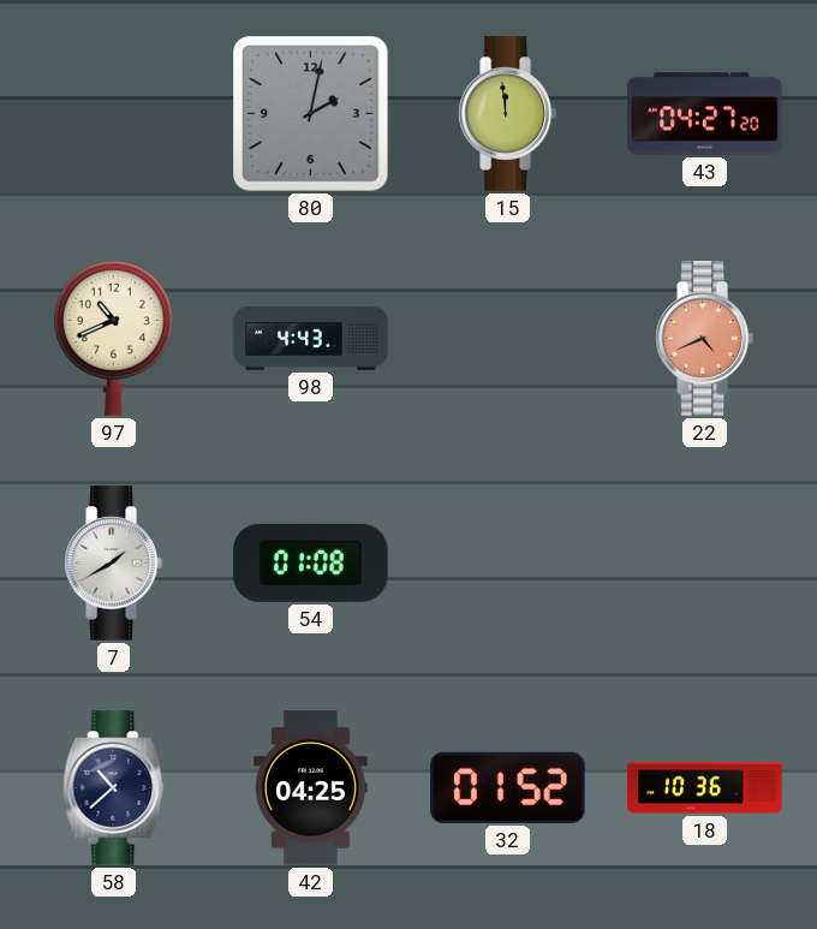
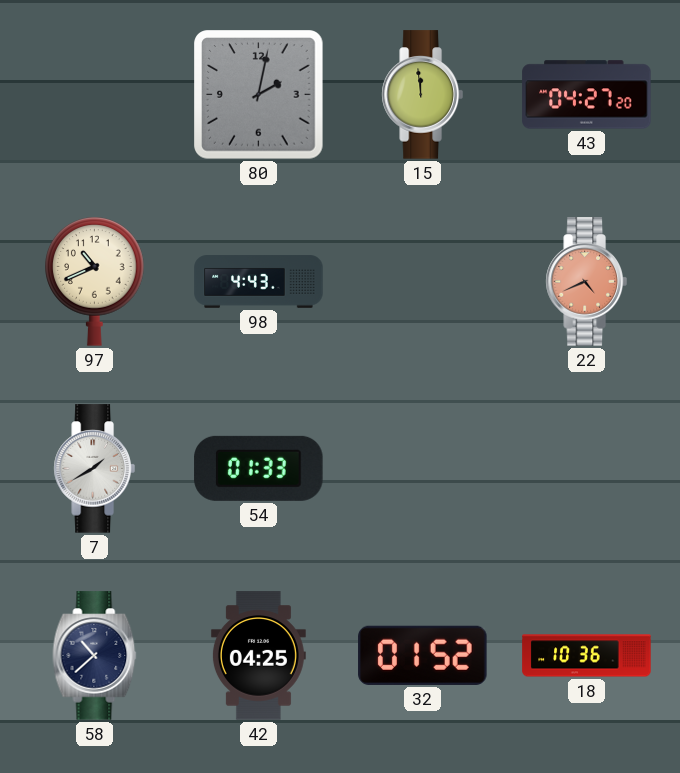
54: 01:08 -> 01:33 (259, 468)
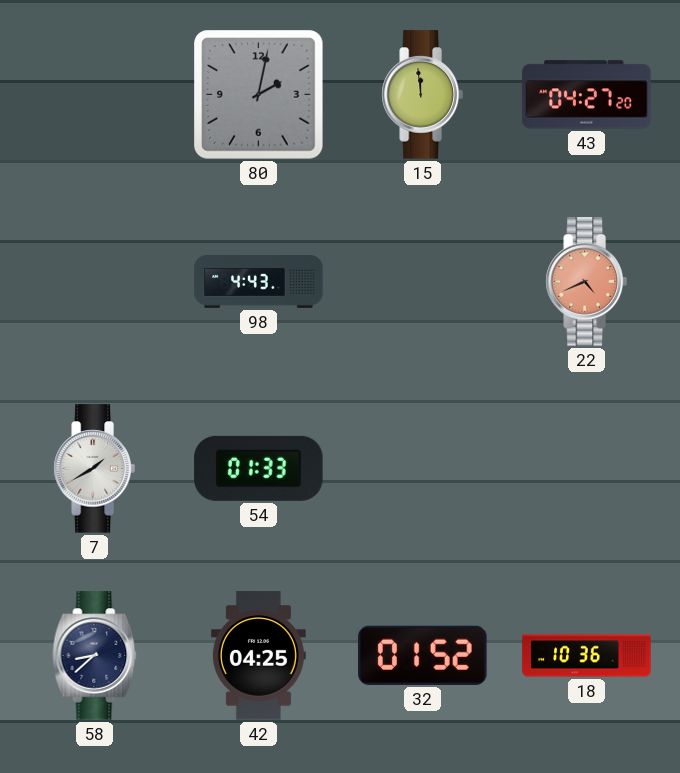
97: 10:41 -> none (95, 282)
58: 10:38 -> 8:38 (95, 656)
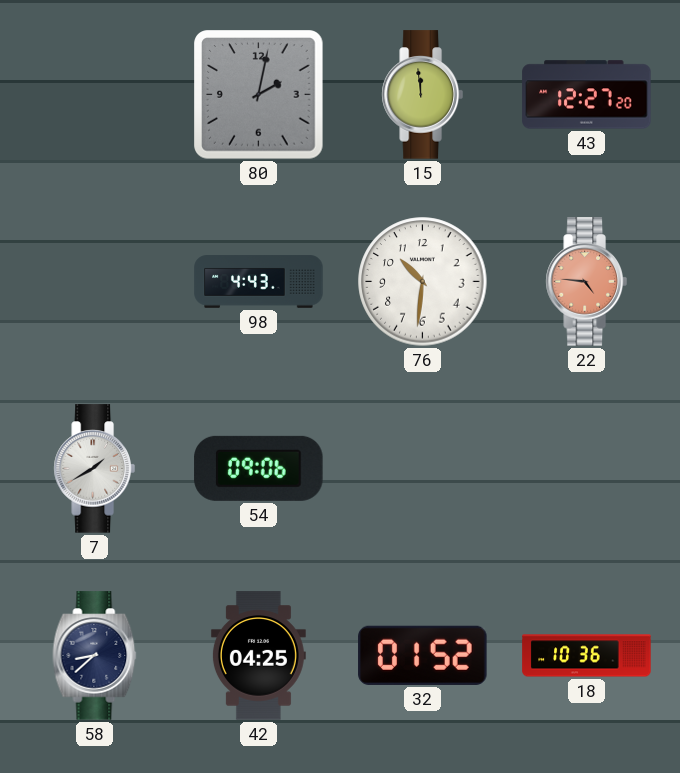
43: 04:27 -> 12:27 (587, 95)
76: none -> 10:31 (423, 282)
22: 4:41 -> 4:46 (586, 282)
54: 01:33 -> 09:06 (259, 468)
